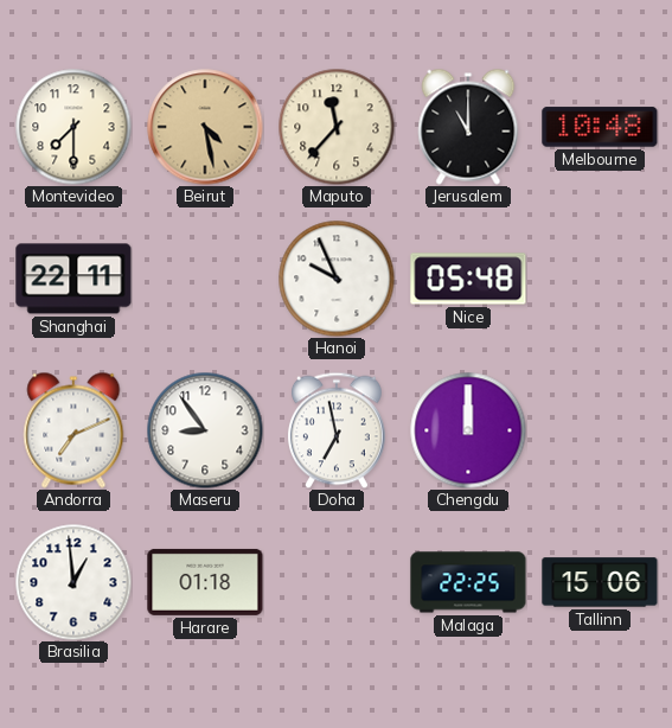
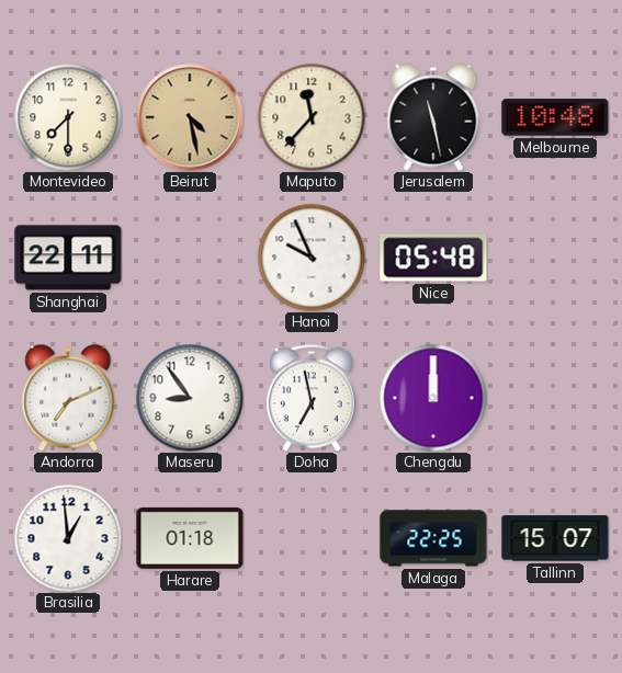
Jerusalem: 11:00 -> 11:28 (433, 117)
Tallinn: 15:06 -> 15:07 (555, 538)
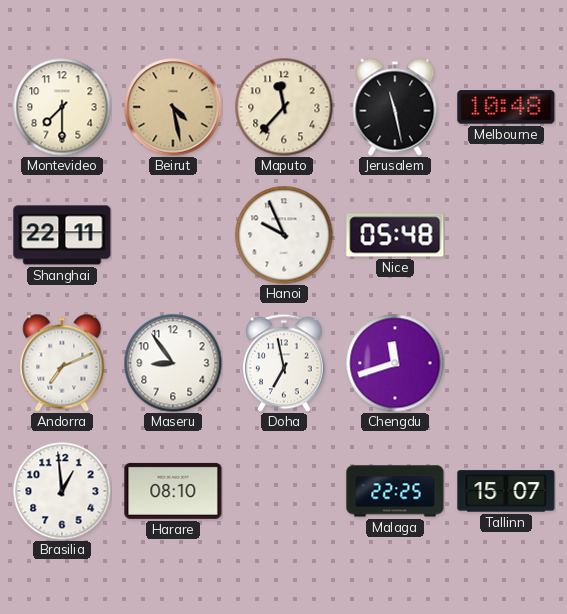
Chengdu: 12:00 -> 11:42 (395, 363)
Harare: 01:18 -> 08:10 (173, 491)
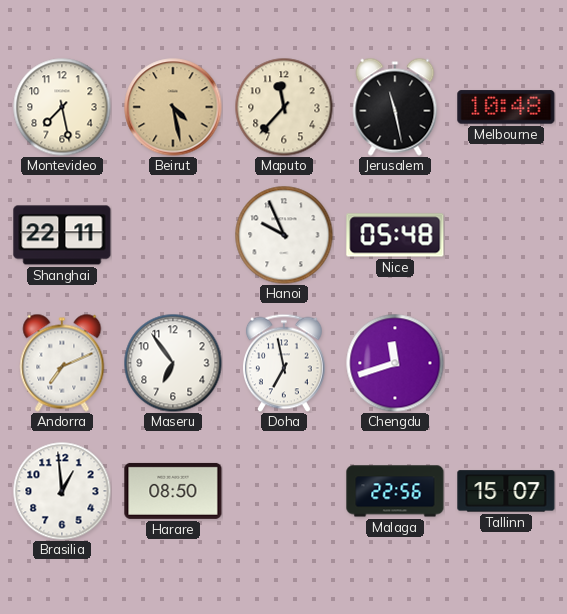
Montevideo: 7:30 -> 7:28 (62, 107)
Maseru: 8:54 -> 6:54 (173, 363)
Harare: 08:10 -> 08:50 (173, 491)
Malaga: 22:25 -> 22:56 (395, 491)
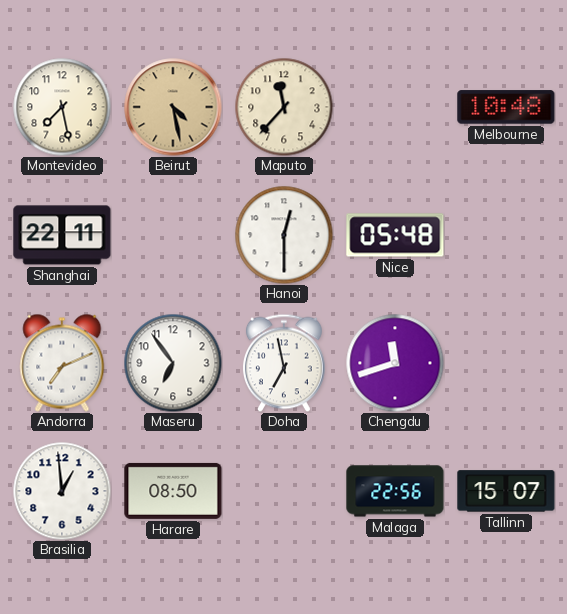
Jerusalem: 11:28 -> none (395, 107)
Hanoi: 9:56 -> 12:30 (284, 235)
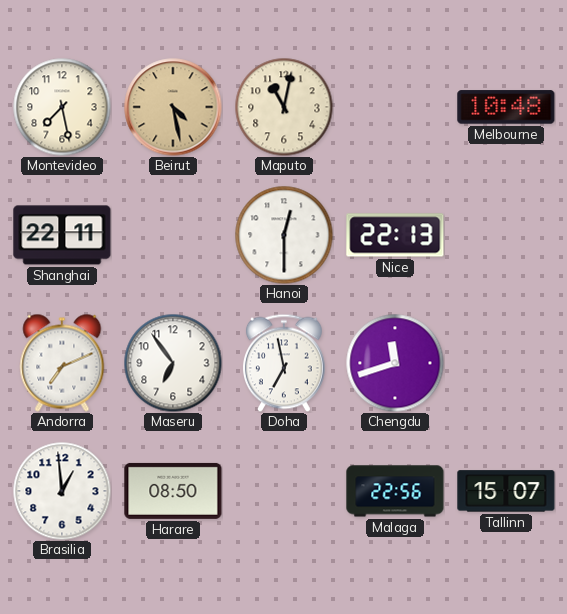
Maputo: 11:37 -> 11:02 (284, 107)
Nice: 05:48 -> 22:13 (395, 235)
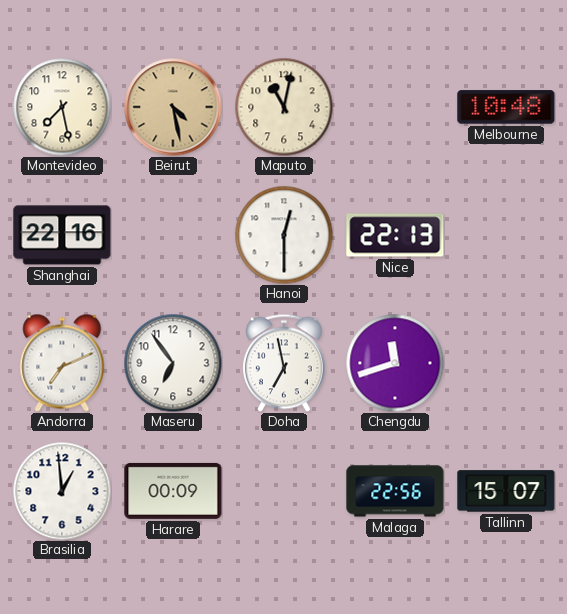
Shanghai: 22:11 -> 22:16 (62, 235)
Harare: 08:50 -> 00:09 (173, 491)
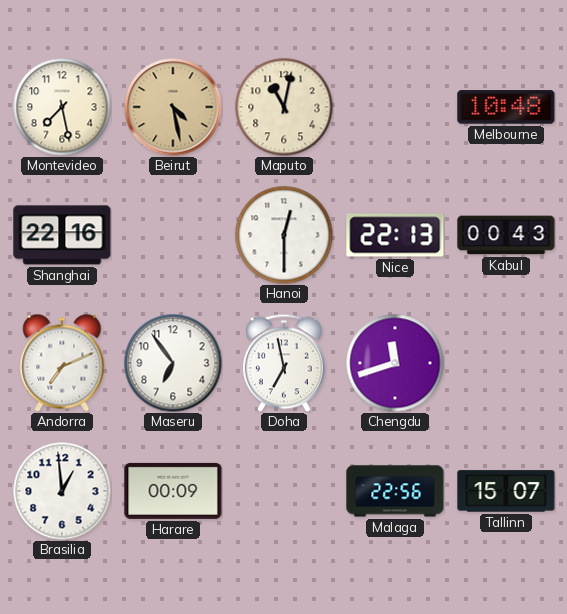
Kabul: none -> 00:43 (506, 235)
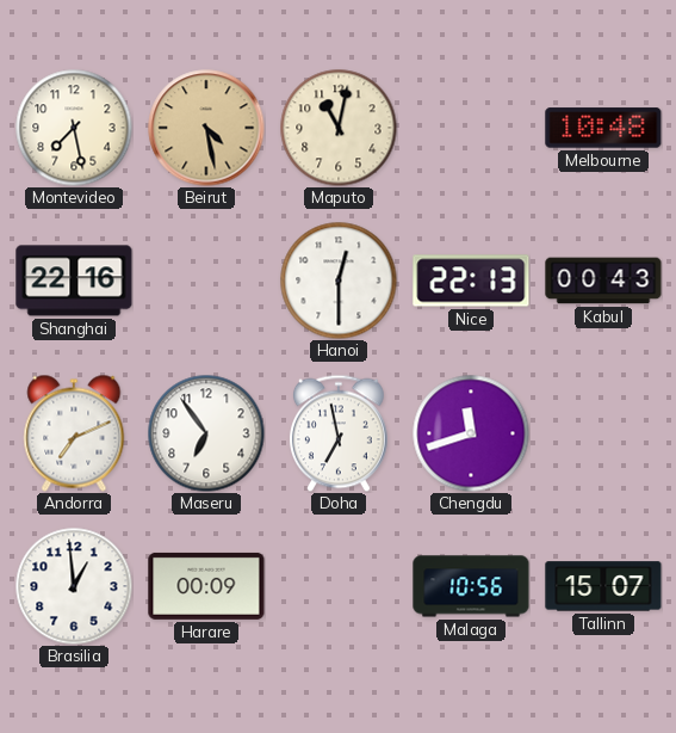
Malaga: 22:56 -> 10:56 (471, 586)
